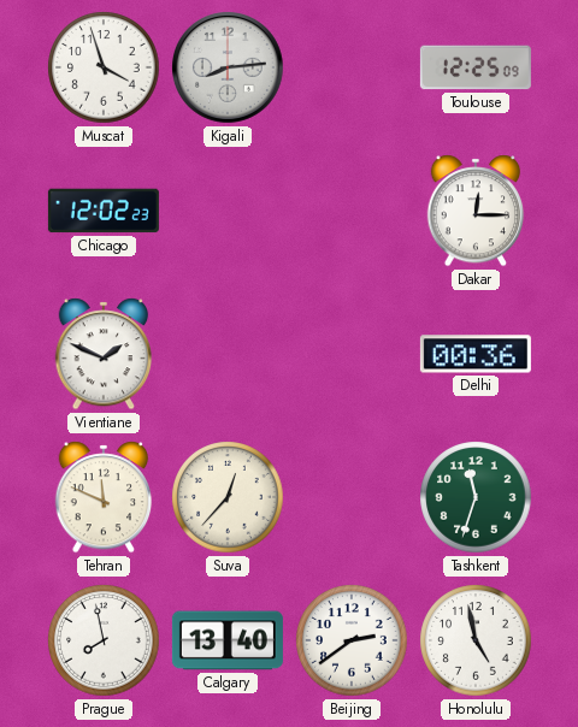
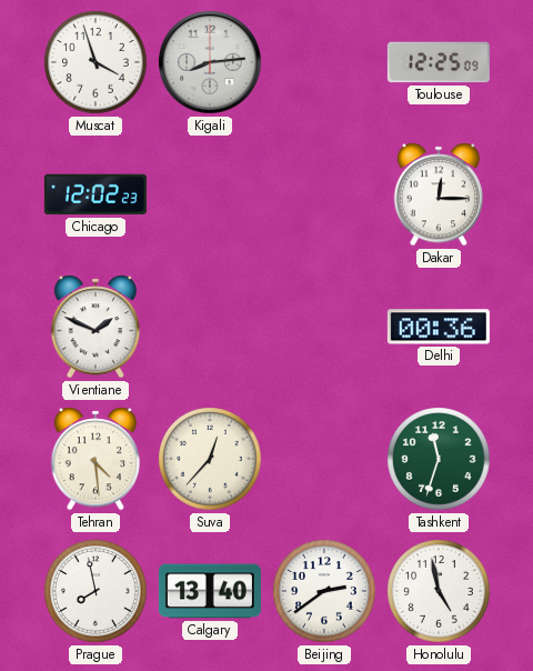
Tehran: 11:49 -> 4:29 (95, 459)
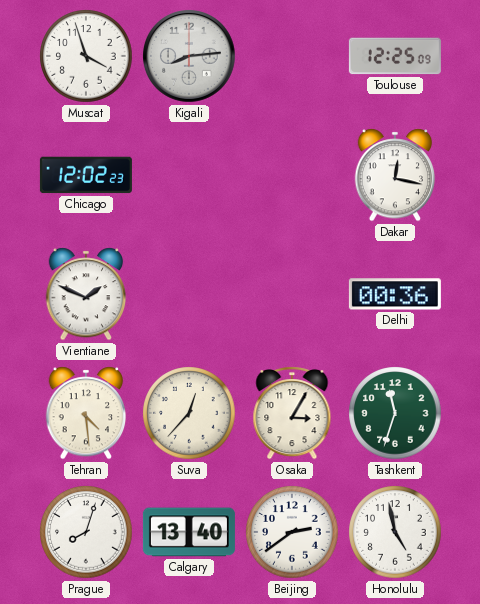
Dakar: 12:15 -> 12:17 (395, 175)
Osaka: none -> 3:05 (292, 413)
Prague: 7:58 -> 8:03 (86, 532)
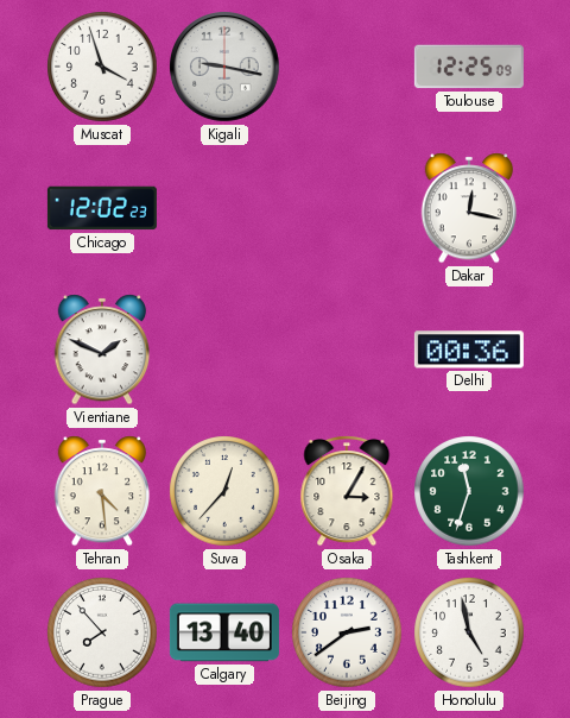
Kigali: 8:14 -> 9:17 (226, 68)
Prague: 8:03 -> 7:53 (102, 632)
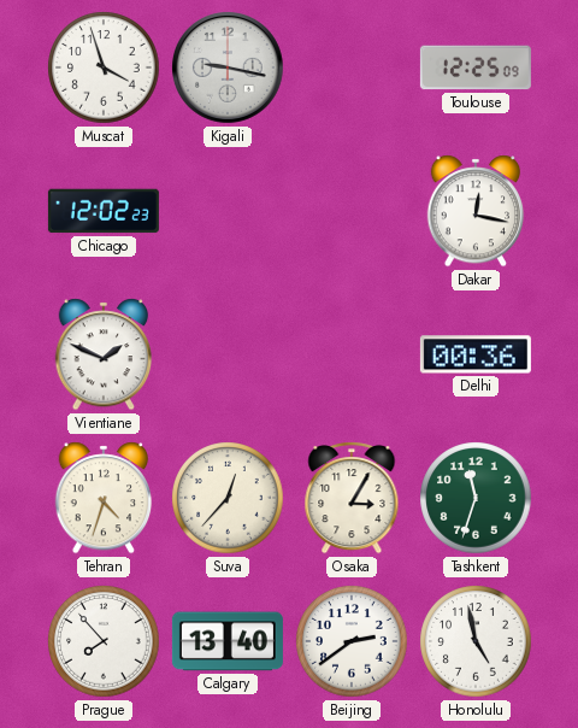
Tehran: 4:29 -> 4:33 (104, 498)
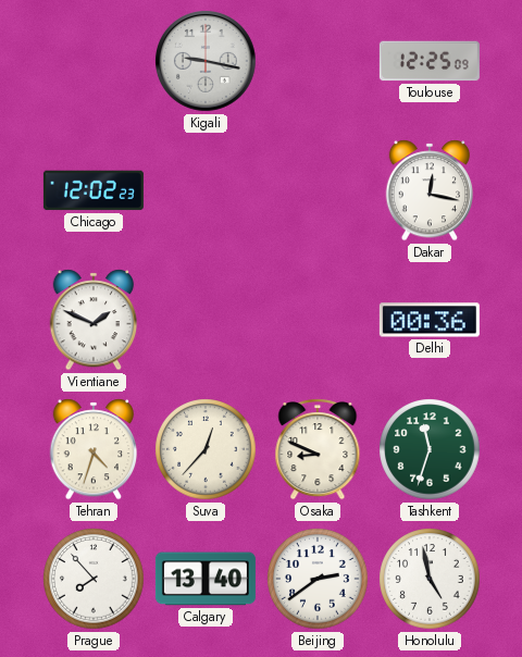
Muscat: 3:57 -> none (104, 67)
Osaka: 3:05 -> 8:49 (318, 449)
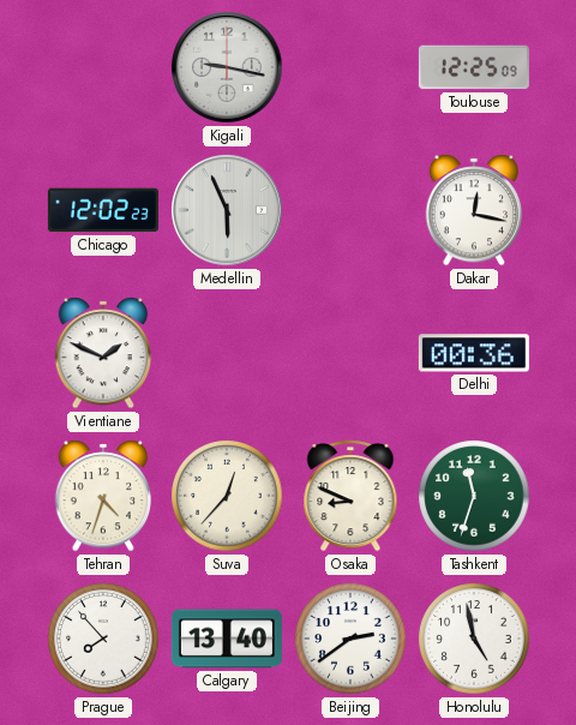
Medellin: none -> 5:56 (228, 211)
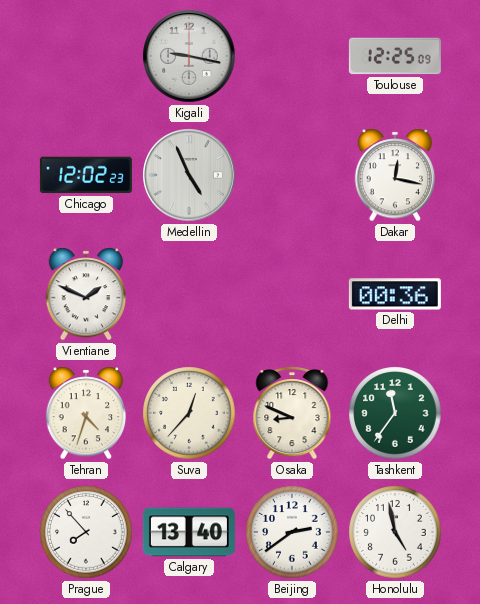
Medellin: 5:56 -> 4:56 (190, 176)
Tashkent: 11:33 -> 11:36 (395, 413)
